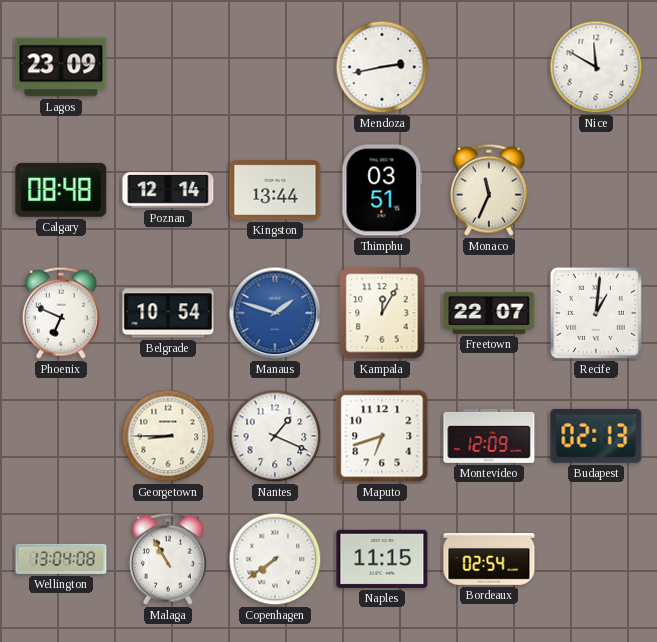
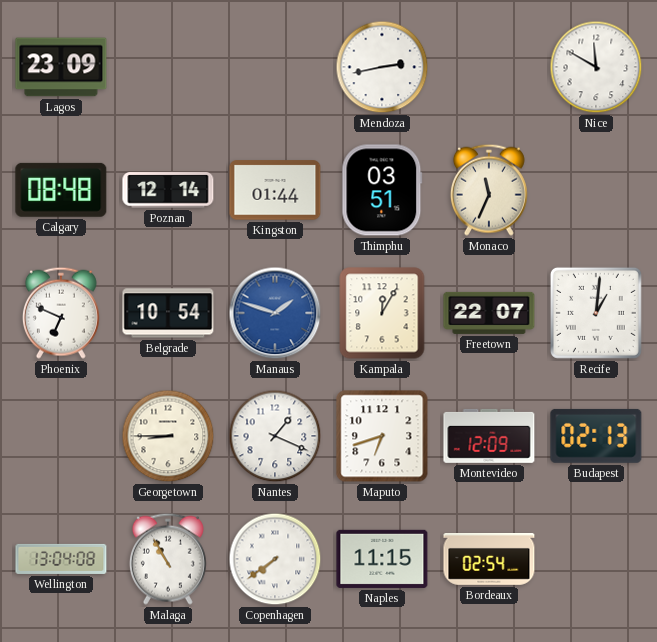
Kingston: 13:44 -> 01:44 (275, 190)
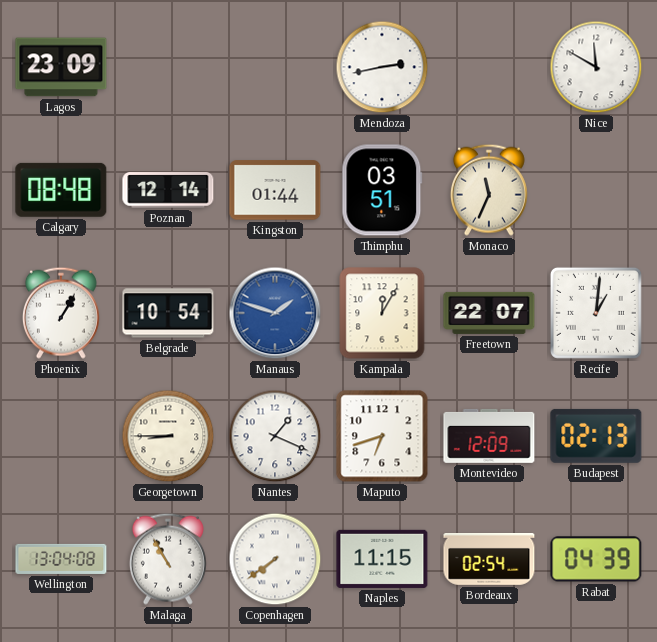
Phoenix: 6:49 -> 1:05 (61, 313)
Rabat: none -> 04:39 (596, 559)
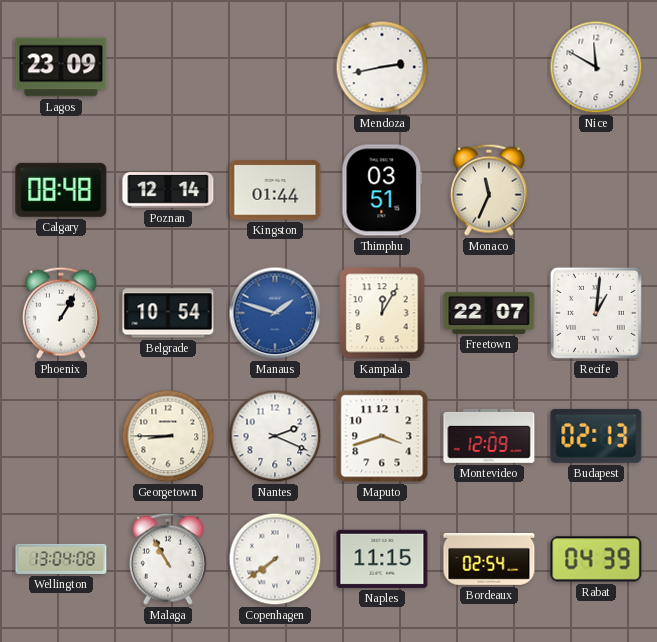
Nantes: 1:19 -> 2:19 (275, 436)
Maputo: 6:42 -> 3:42 (382, 436)
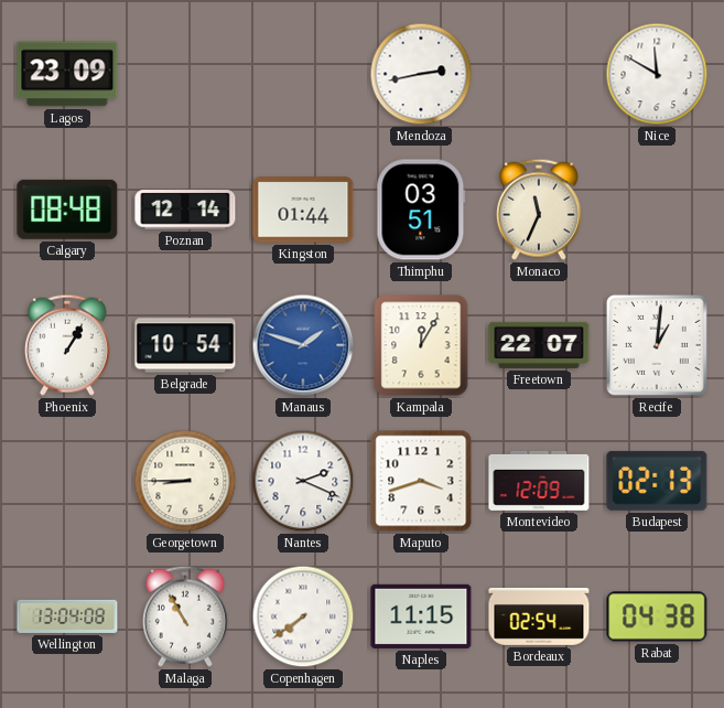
Rabat: 04:39 -> 04:38 (657, 616)
